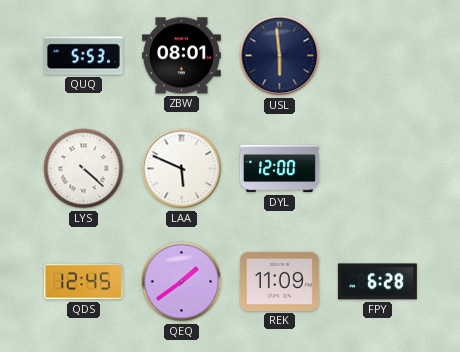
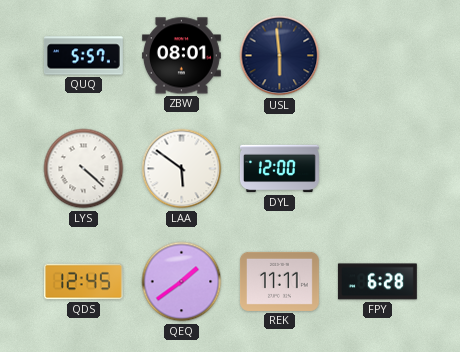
QUQ: 5:53 -> 5:57 (83, 56)
LAA: 5:49 -> 5:51 (182, 169)
REK: 11:09 -> 11:11 (279, 281)
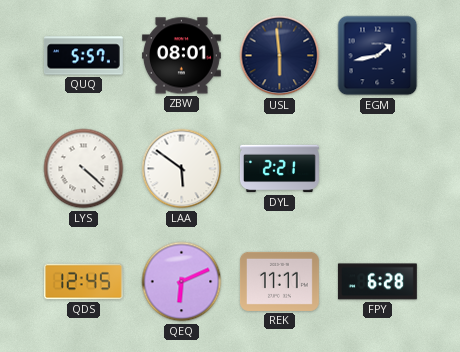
EGM: none -> 1:43 (378, 56)
DYL: 12:00 -> 2:21 (280, 169)
QEQ: 1:39 -> 6:11 (182, 282)
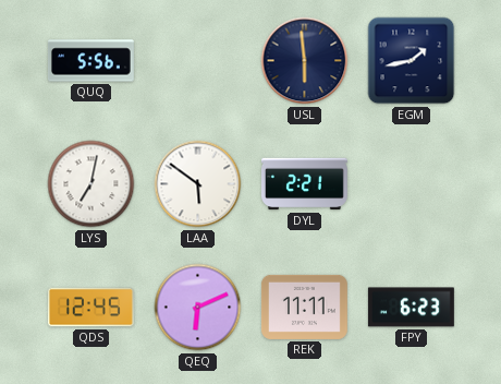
QUQ: 5:57 -> 5:56 (90, 61)
ZBW: 08:01 -> none (181, 56)
LYS: 4:22 -> 7:02 (91, 184)
FPY: 6:28 -> 6:23 (411, 308)
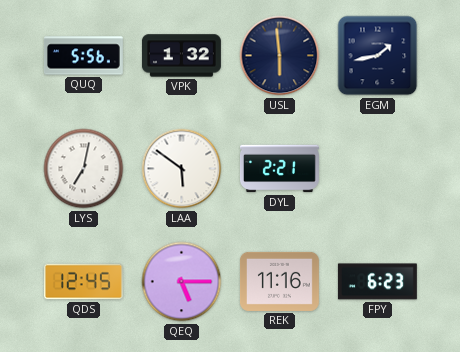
VPK: none -> 1:32 (181, 56)
QEQ: 6:11 -> 5:15 (182, 282)
REK: 11:11 -> 11:16 (279, 281)
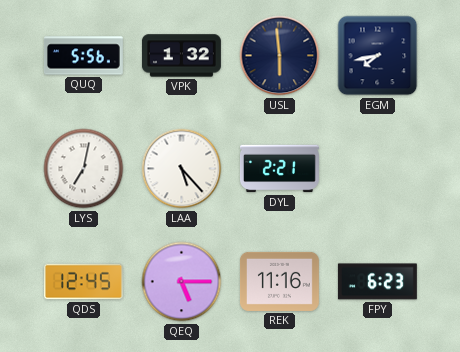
EGM: 1:43 -> 7:43 (378, 56)
LAA: 5:51 -> 5:23 (182, 169)
